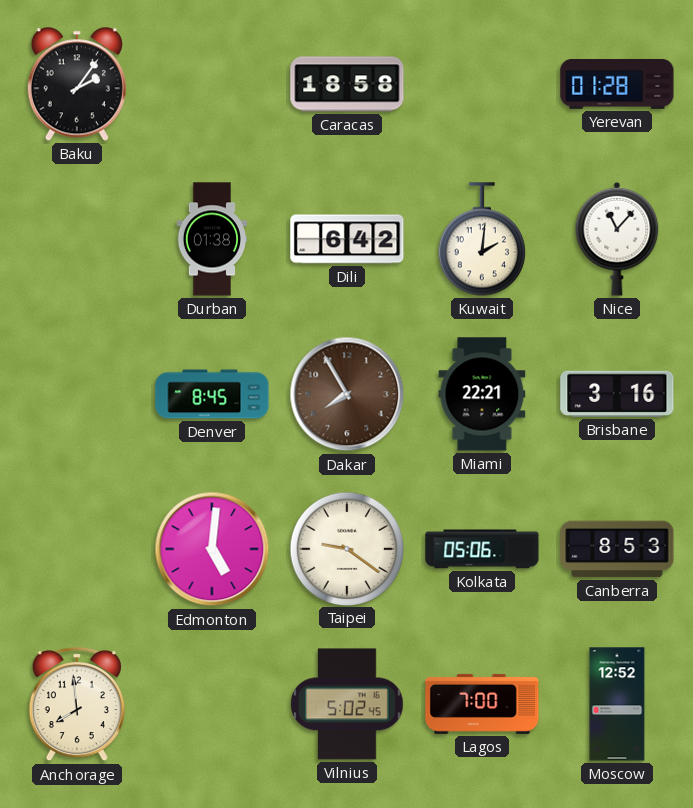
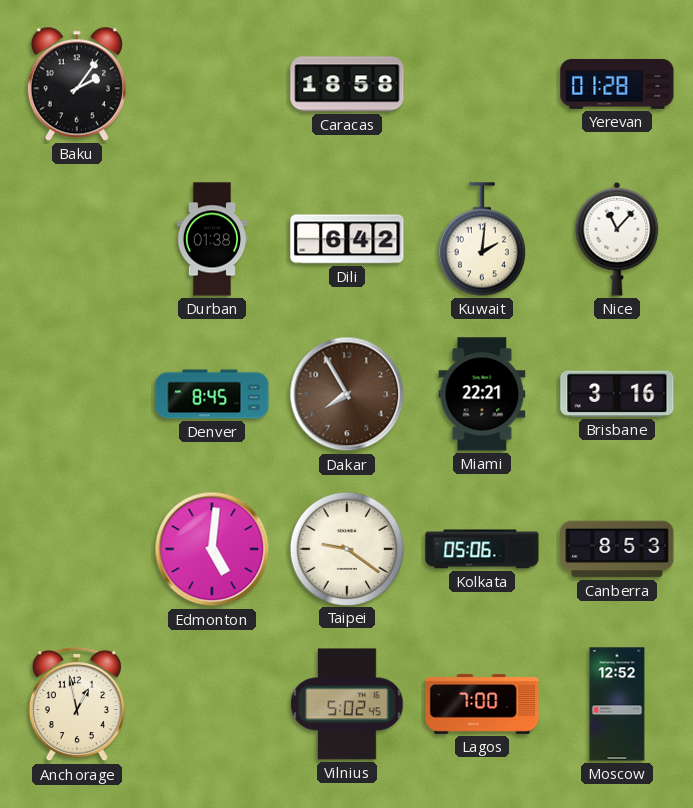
Anchorage: 7:59 -> 12:58 (77, 704)
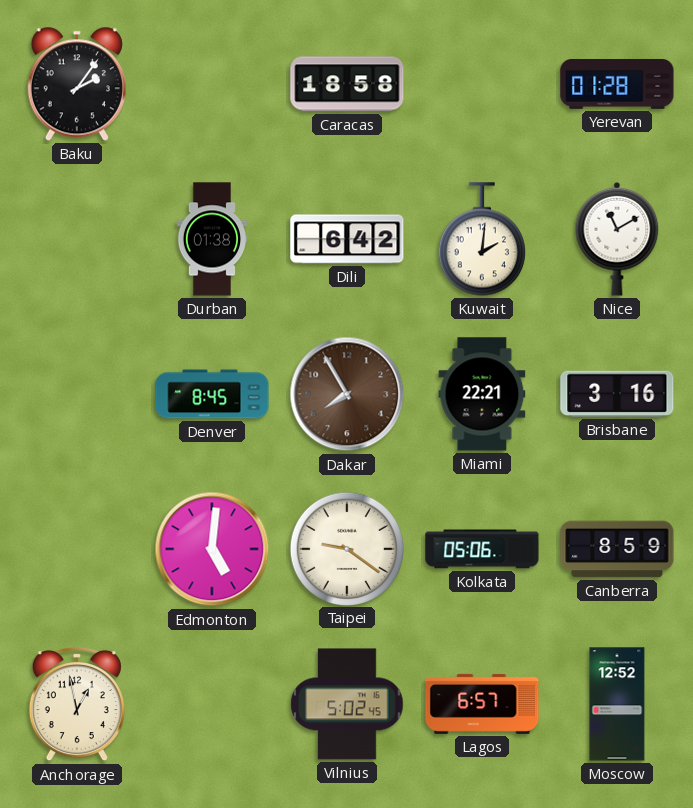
Nice: 11:07 -> 11:10 (617, 239)
Canberra: 8:53 -> 8:59 (617, 549)
Lagos: 7:00 -> 6:57 (482, 704)
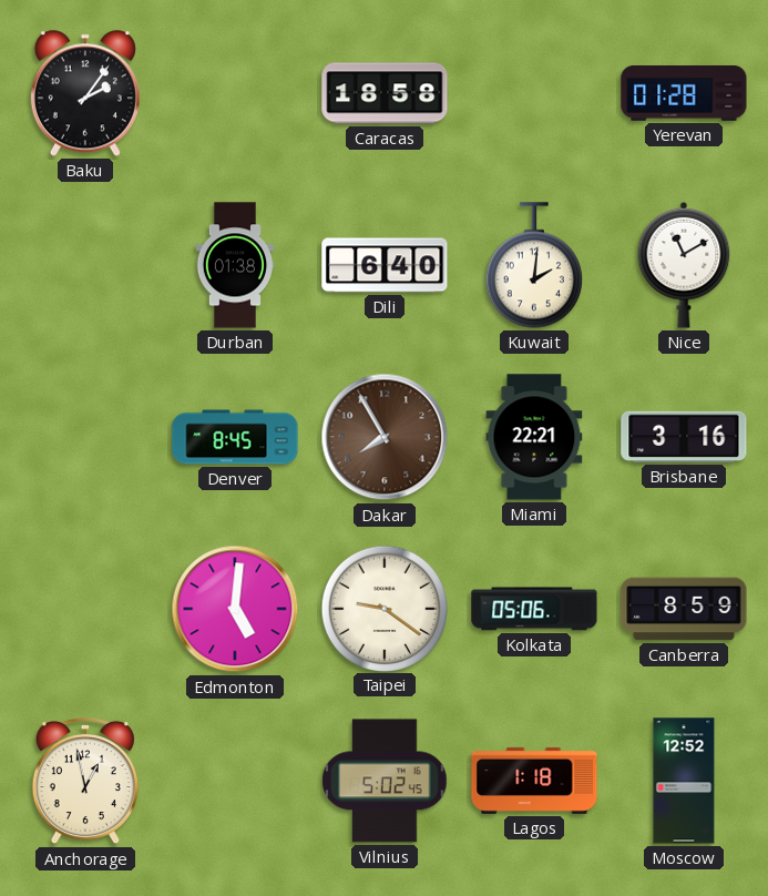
Dili: 6:42 -> 6:40 (385, 265)
Lagos: 6:57 -> 1:18 (534, 781)
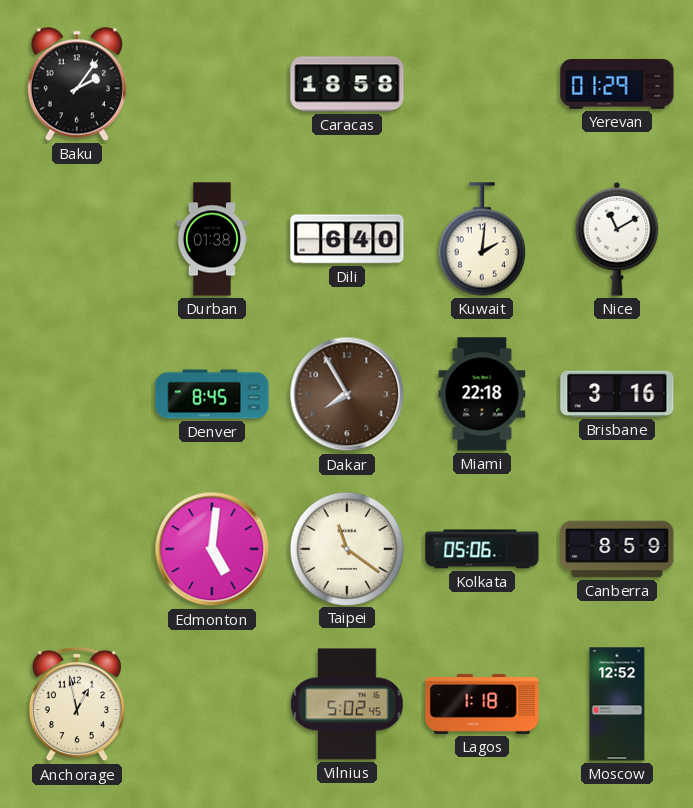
Yerevan: 01:28 -> 01:29 (617, 84)
Miami: 22:21 -> 22:18 (482, 394)
Taipei: 9:21 -> 11:21 (346, 548)
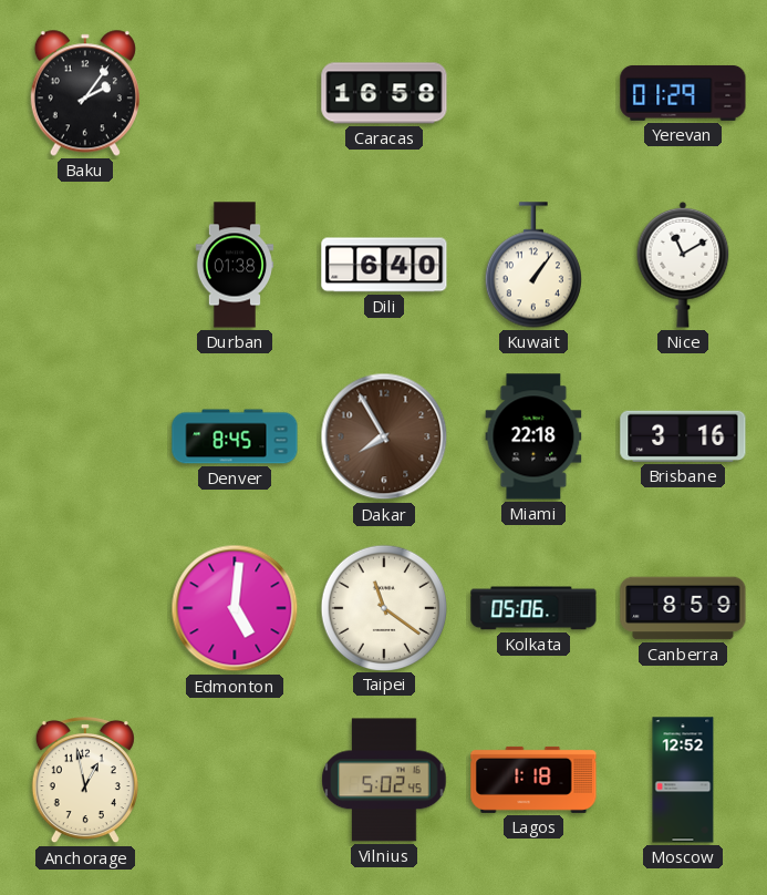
Caracas: 18:58 -> 16:58 (384, 93)
Kuwait: 2:01 -> 1:06 (533, 265)
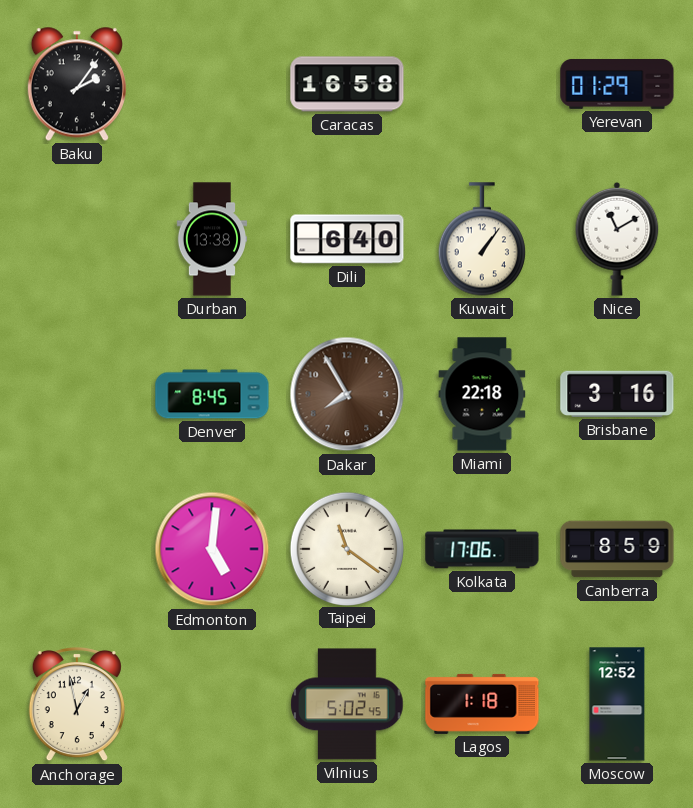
Durban: 01:38 -> 13:38 (212, 239)
Kolkata: 05:06 -> 17:06 (482, 549)
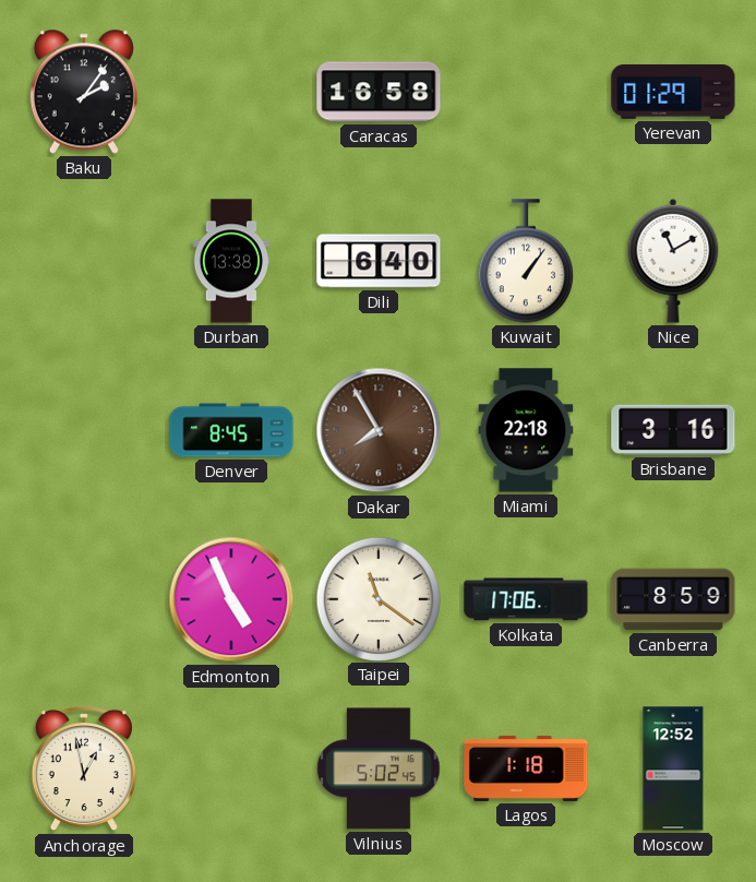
Edmonton: 5:01 -> 4:56 (231, 599)
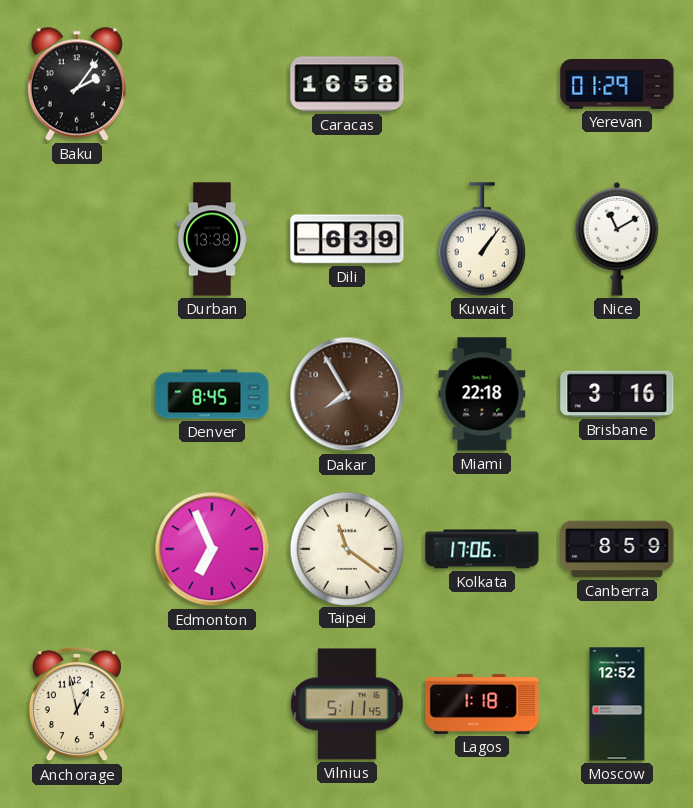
Dili: 6:40 -> 6:39 (347, 239)
Edmonton: 4:56 -> 6:56 (212, 549)
Vilnius: 5:02 -> 5:11 (347, 704)
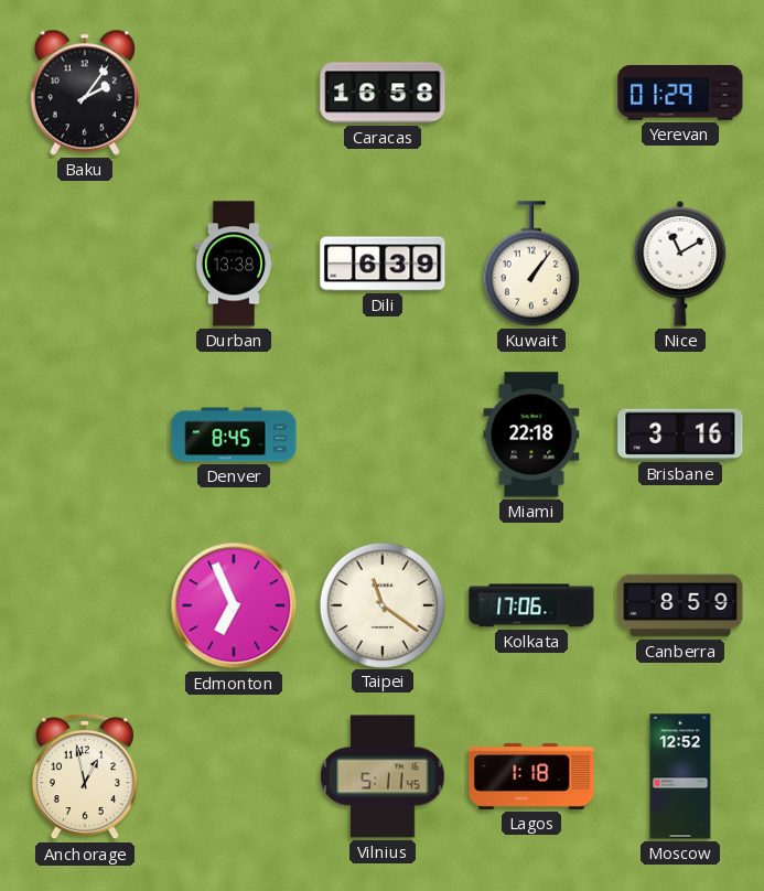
Dakar: 7:55 -> none (347, 394)
